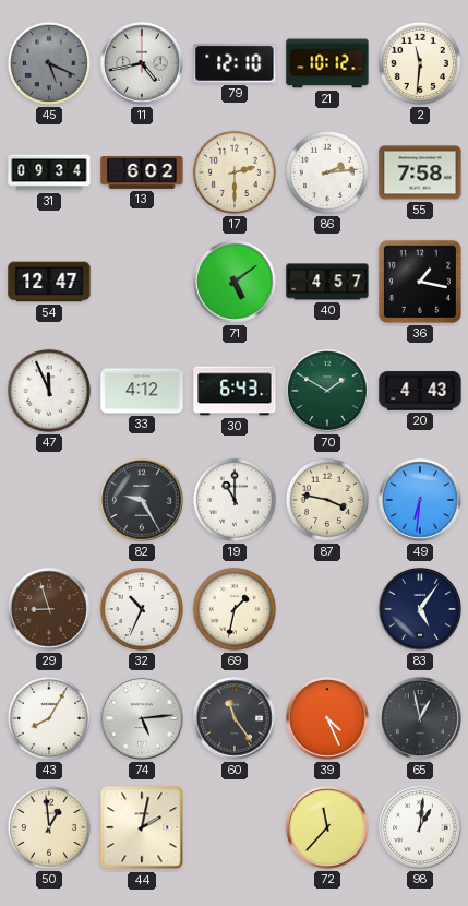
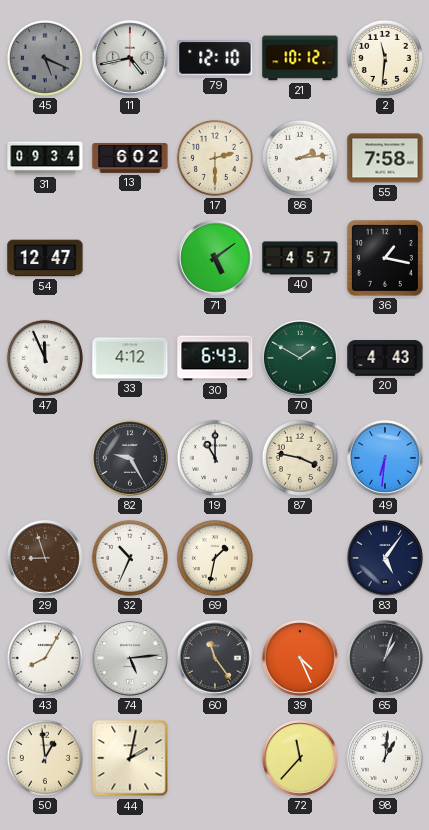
65: 12:58 -> 1:03 (385, 658)
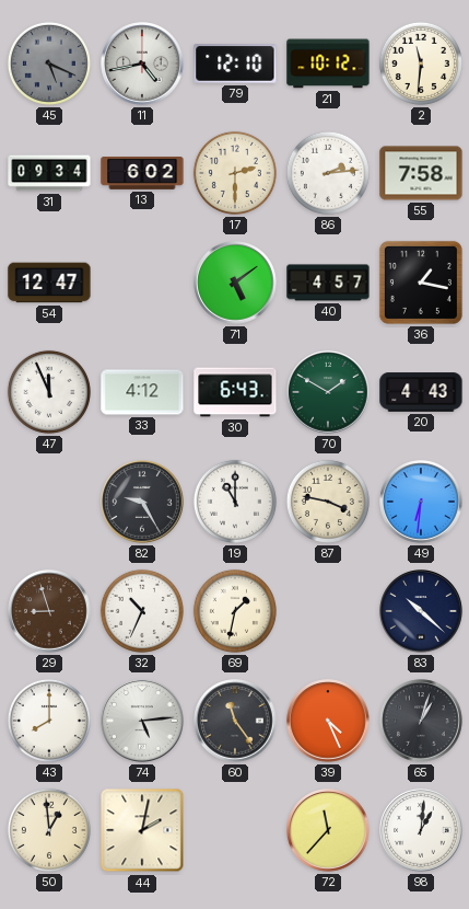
83: 5:06 -> 10:22 (421, 611)
43: 8:05 -> 8:00 (49, 721)
